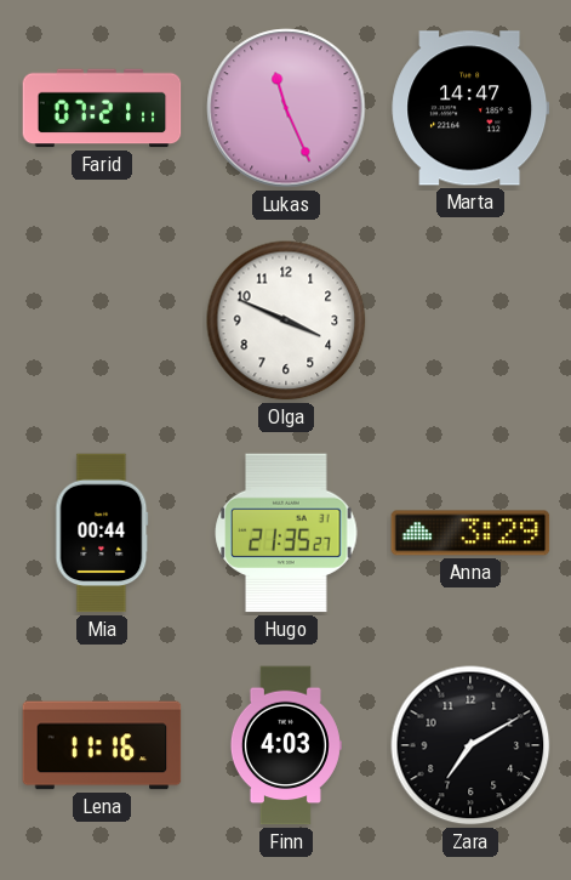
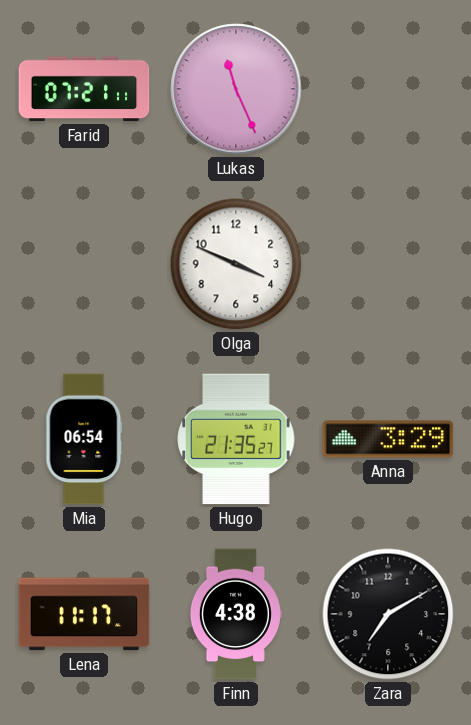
Marta: 14:47 -> none (470, 108)
Mia: 00:44 -> 06:54 (84, 439)
Lena: 11:16 -> 11:17 (84, 614)
Finn: 4:03 -> 4:38 (236, 614)
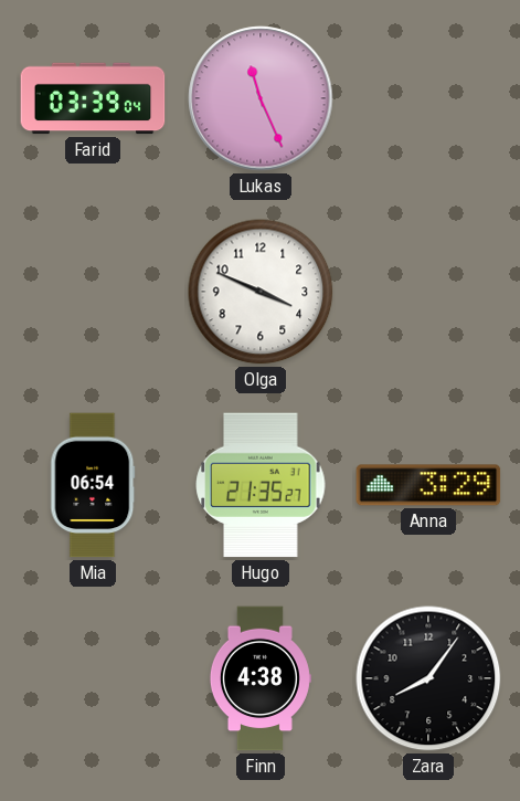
Farid: 07:21 -> 03:39 (93, 98)
Lena: 11:17 -> none (84, 614)
Zara: 7:10 -> 8:06 (428, 678)
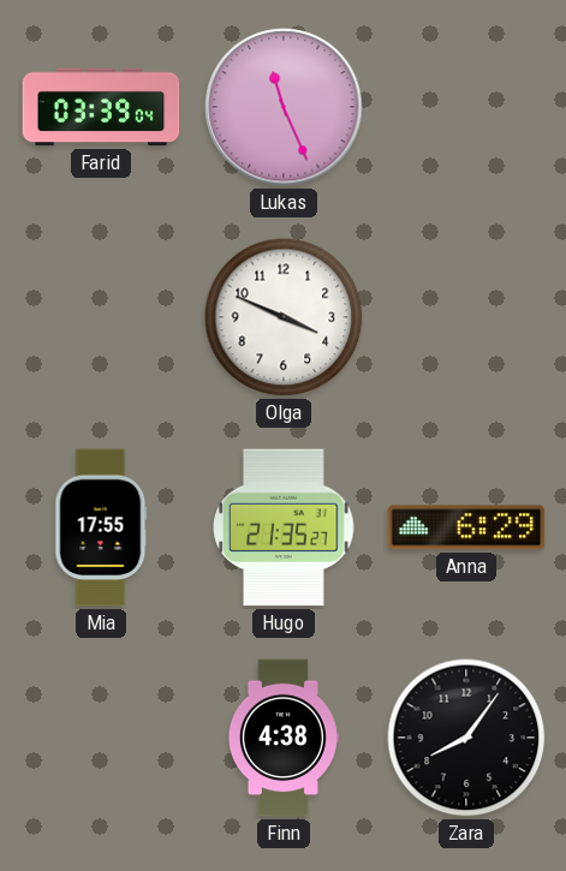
Mia: 06:54 -> 17:55 (101, 527)
Anna: 3:29 -> 6:29 (466, 527)
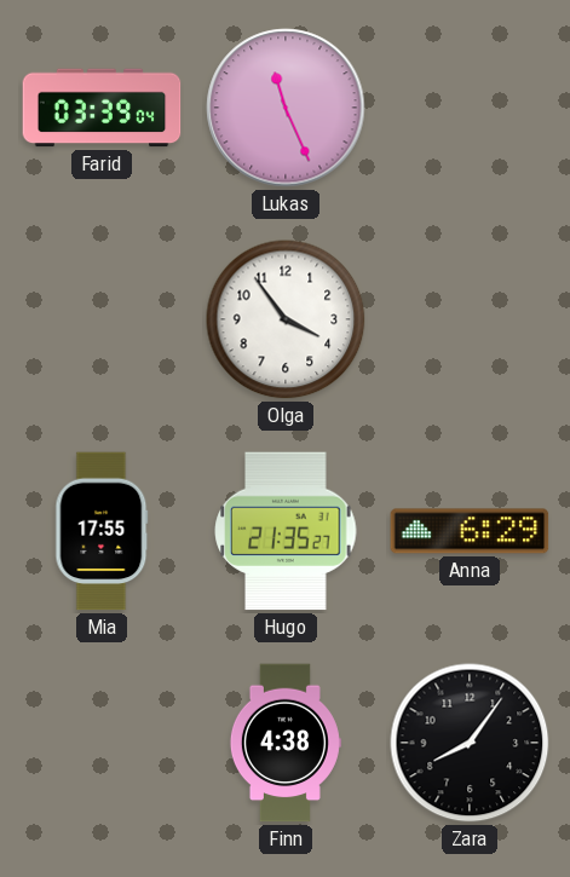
Olga: 3:49 -> 3:54 (286, 319)
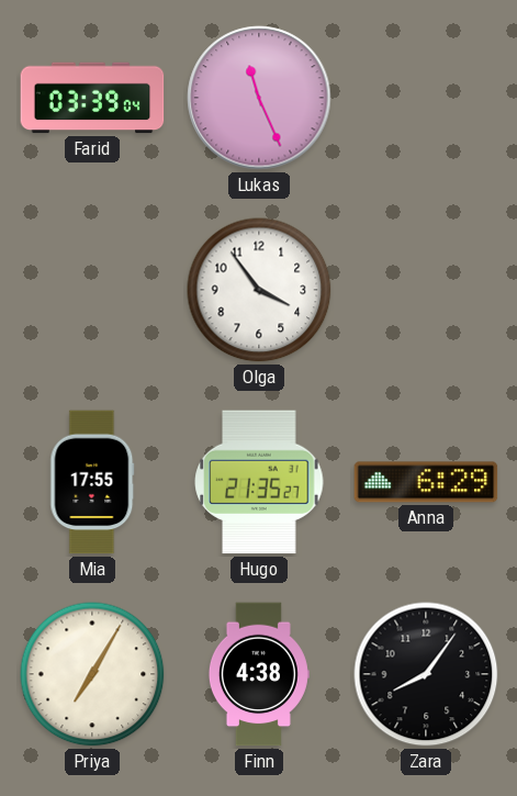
Priya: none -> 7:05 (92, 674)
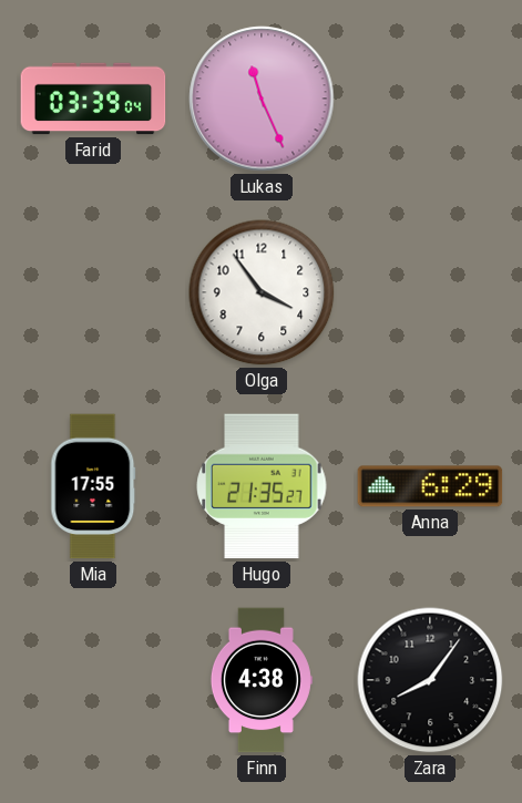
Priya: 7:05 -> none (92, 674)
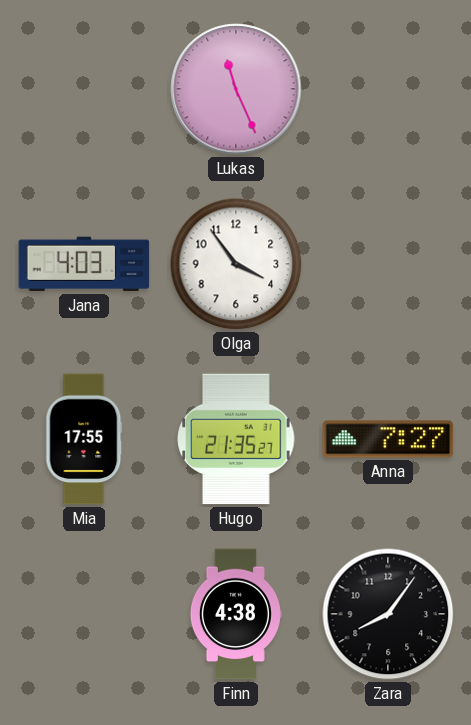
Farid: 03:39 -> none (93, 99)
Jana: none -> 4:03 (84, 264)
Anna: 6:29 -> 7:27 (388, 439)
